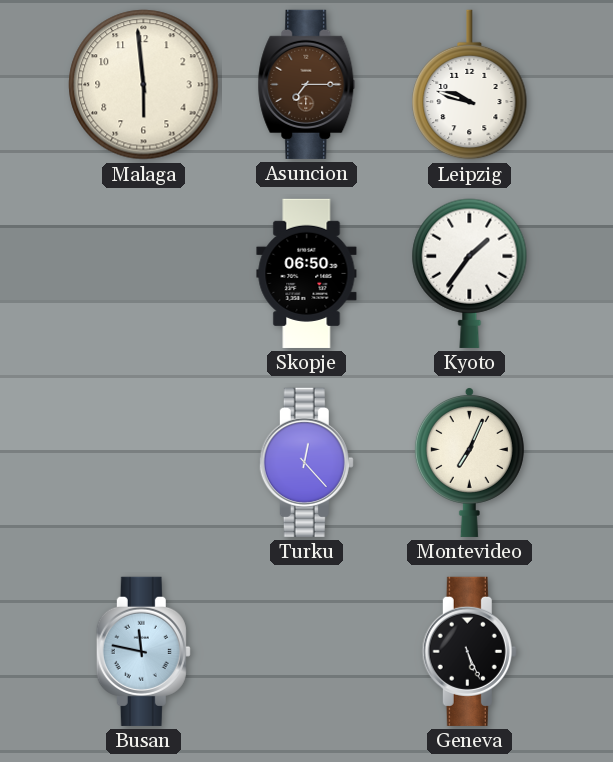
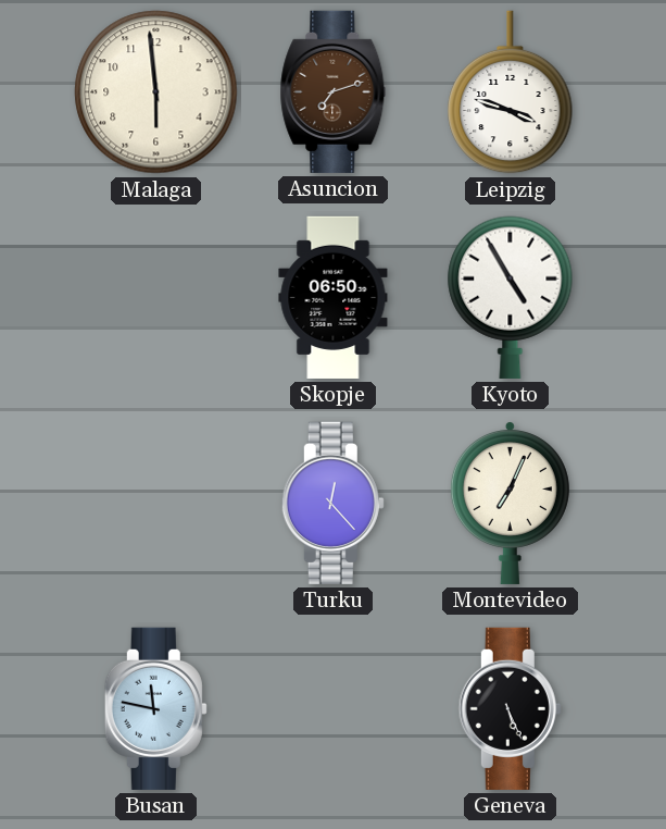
Asuncion: 7:15 -> 7:12 (334, 91)
Leipzig: 9:48 -> 3:48 (511, 92)
Kyoto: 1:36 -> 4:55 (511, 297)
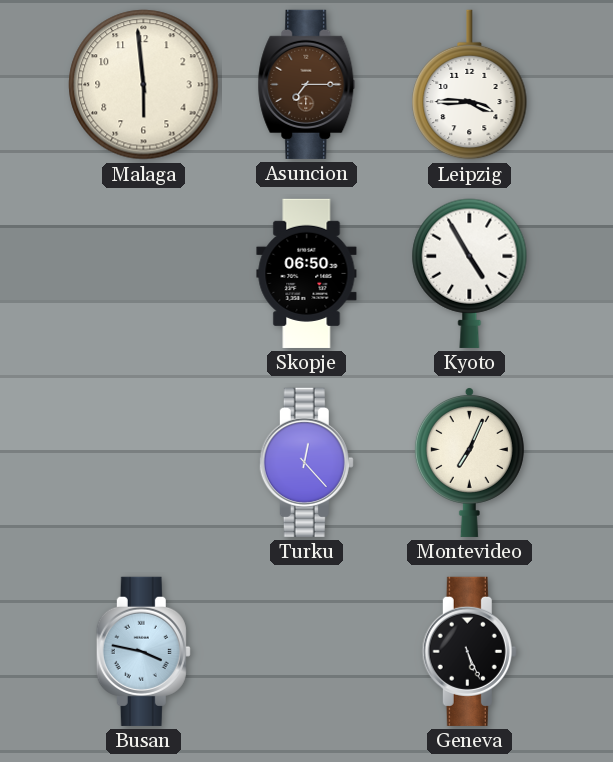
Asuncion: 7:12 -> 7:15 (307, 84)
Leipzig: 3:48 -> 3:45 (470, 85)
Busan: 11:47 -> 3:47 (143, 651)
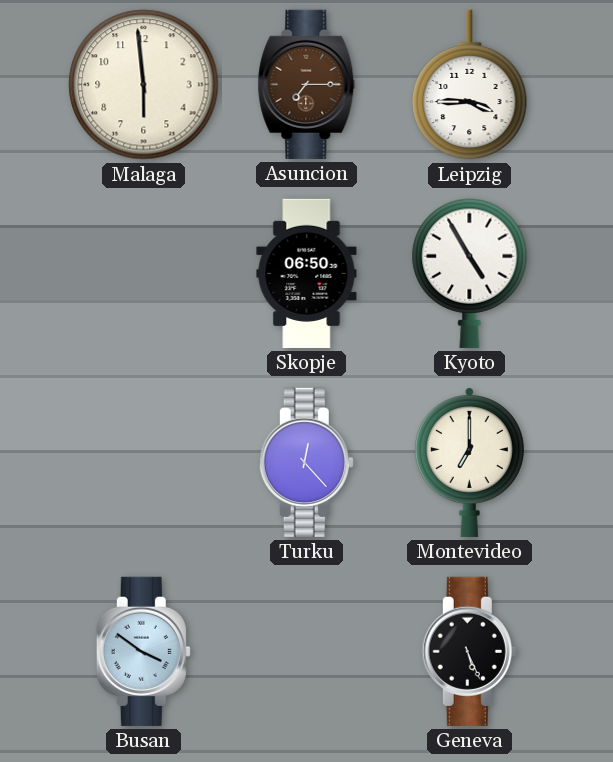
Montevideo: 7:04 -> 7:00 (469, 463)
Busan: 3:47 -> 3:51 (143, 651)
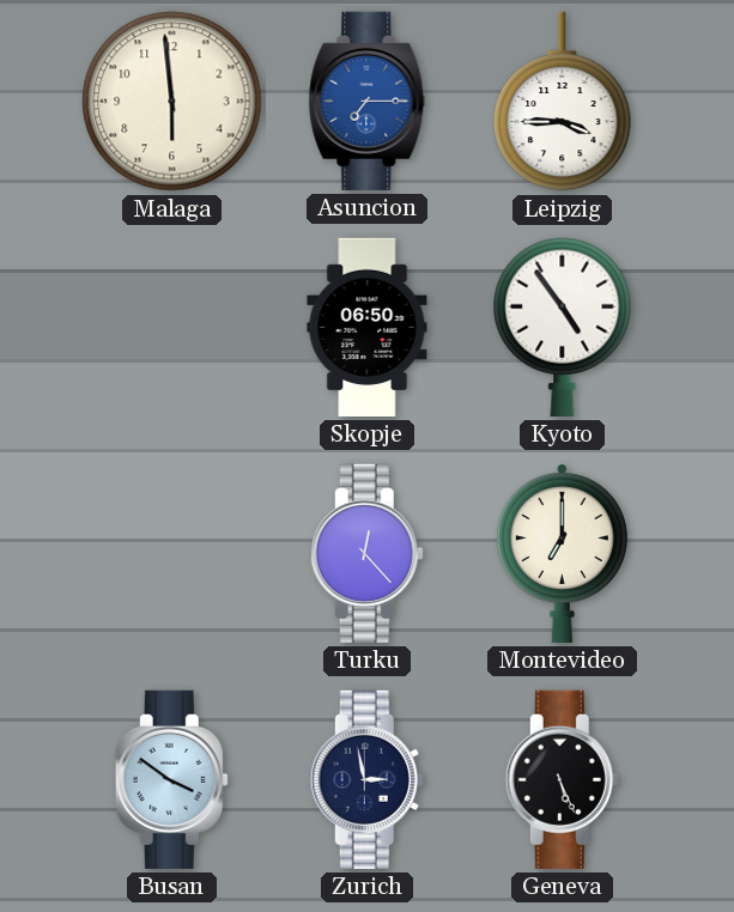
Asuncion dial: brown -> blue (368, 101)
Kyoto: 4:55 -> 4:54 (563, 327)
Zurich: none -> 2:58 (366, 779)
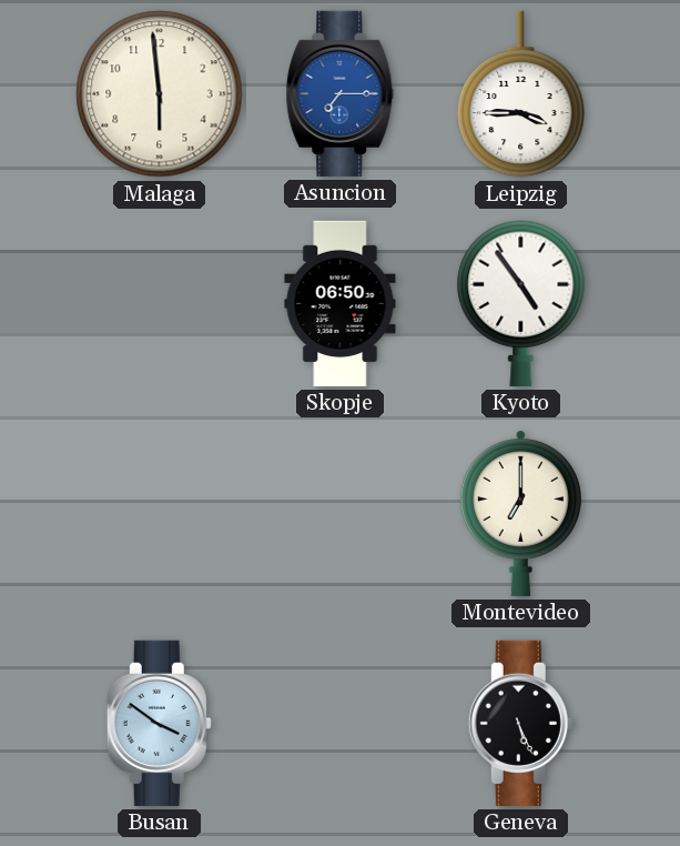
Turku: 12:23 -> none (366, 553)
Zurich: 2:58 -> none (366, 779)
